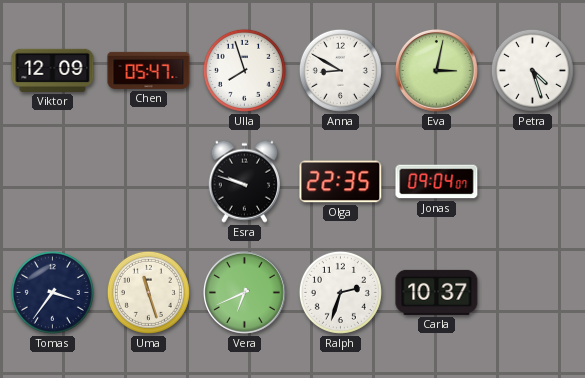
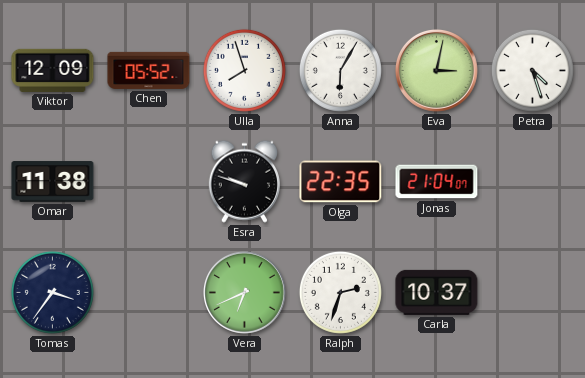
Chen: 05:47 -> 05:52 (149, 70)
Anna: 8:50 -> 6:05 (340, 70)
Omar: none -> 11:38 (53, 182)
Jonas: 09:04 -> 21:04 (437, 182)
Uma: 11:27 -> none (148, 292)
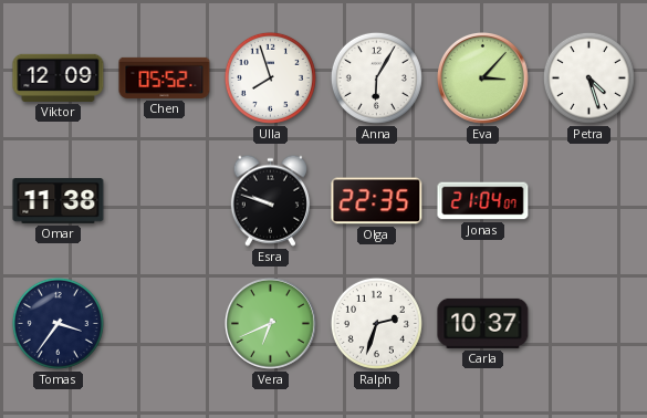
Eva: 3:02 -> 3:07 (482, 77)
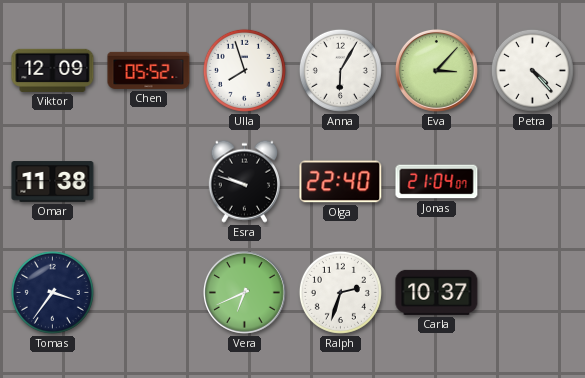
Petra: 4:27 -> 4:23 (532, 70)
Olga: 22:35 -> 22:40 (341, 182)
